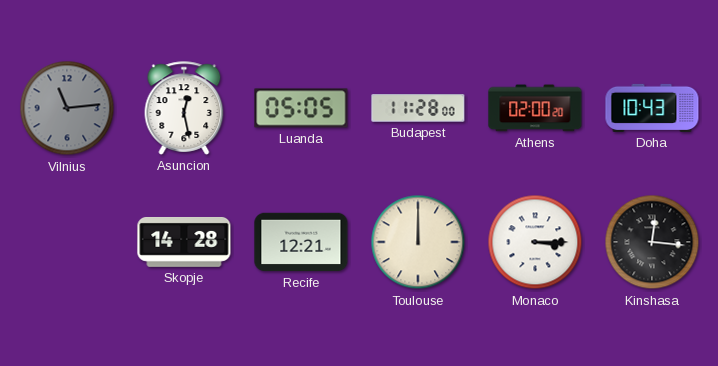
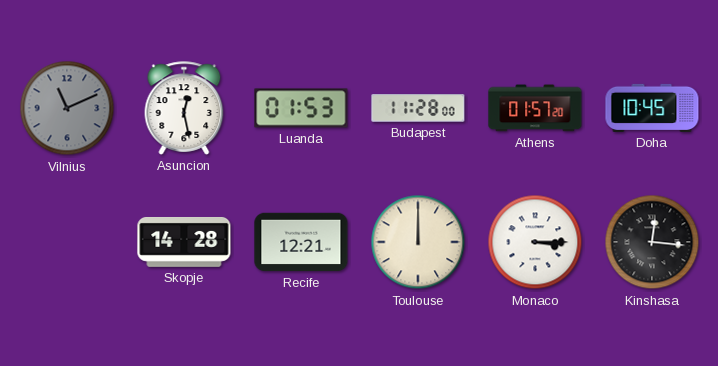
Vilnius: 11:14 -> 11:11 (67, 108)
Luanda: 05:05 -> 01:53 (301, 108)
Athens: 02:00 -> 01:57 (535, 108)
Doha: 10:43 -> 10:45 (652, 108)
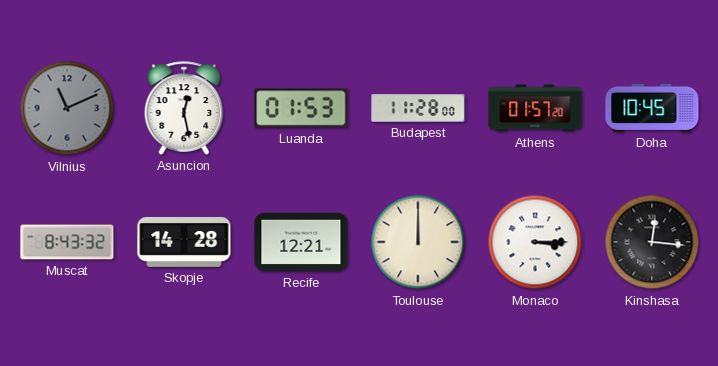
Muscat: none -> 8:43 (67, 242)
